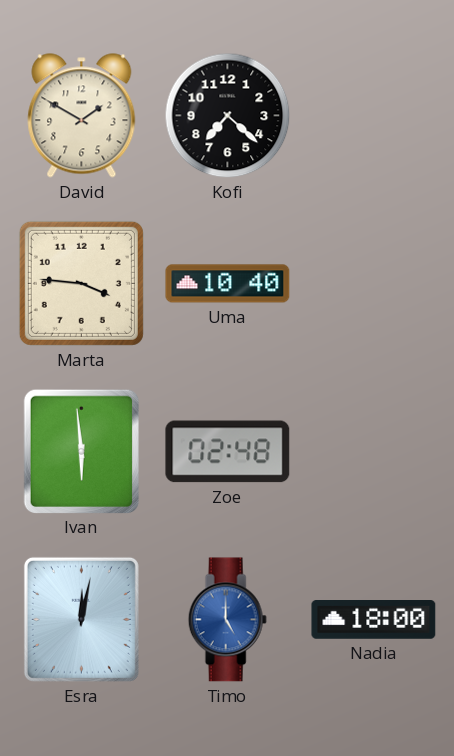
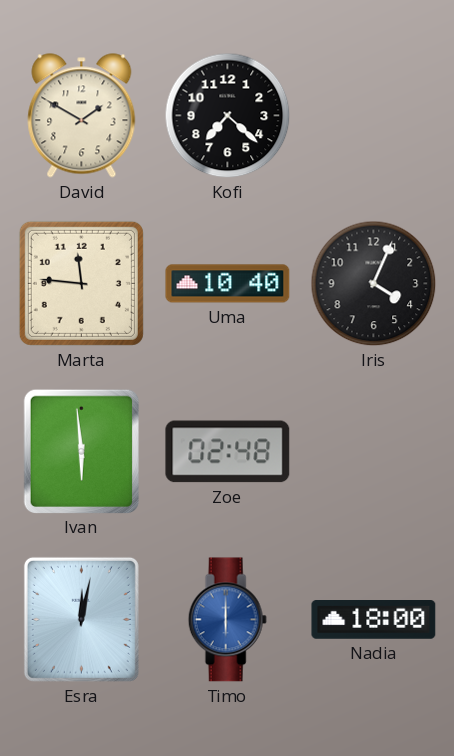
Marta: 3:46 -> 11:46 (81, 283)
Iris: none -> 4:04 (374, 284)
Timo: 5:00 -> 6:00 (227, 620)
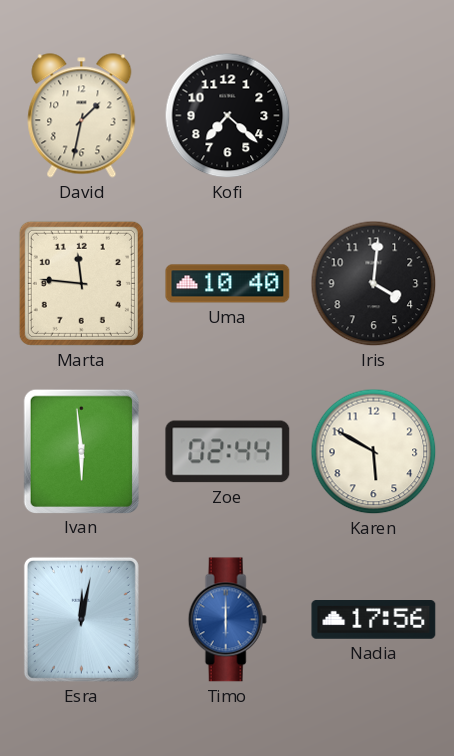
David: 1:50 -> 1:32 (82, 116)
Iris: 4:04 -> 4:01 (374, 284)
Zoe: 02:48 -> 02:44 (228, 452)
Karen: none -> 5:50 (374, 452)
Nadia: 18:00 -> 17:56 (374, 620)
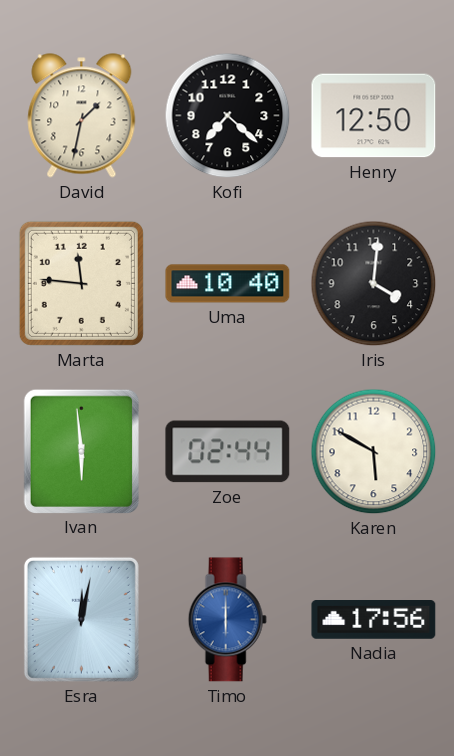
Henry: none -> 12:50 (374, 116)
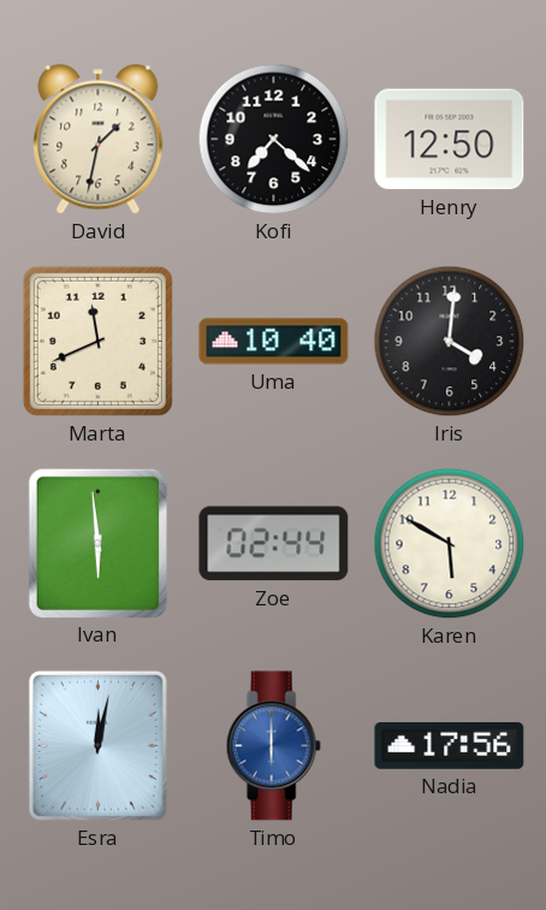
Marta: 11:46 -> 11:41 (97, 341)
